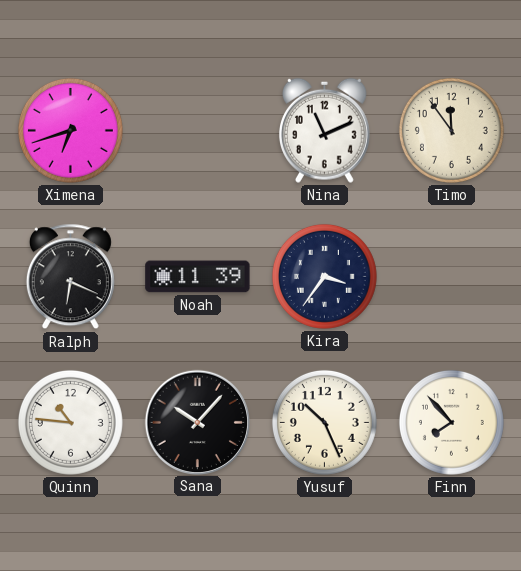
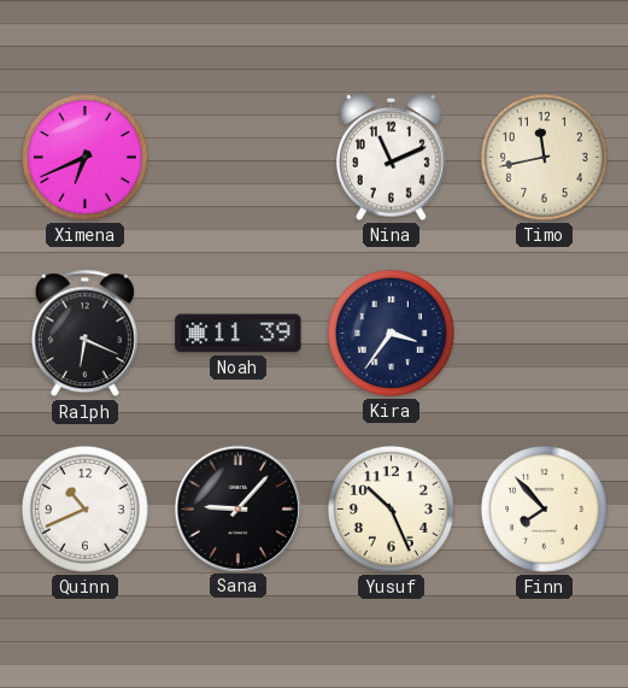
Ximena: 6:42 -> 6:41 (84, 157)
Timo: 11:54 -> 11:43 (544, 157)
Quinn: 10:46 -> 10:41 (84, 508)
Sana: 10:07 -> 9:07 (237, 508)
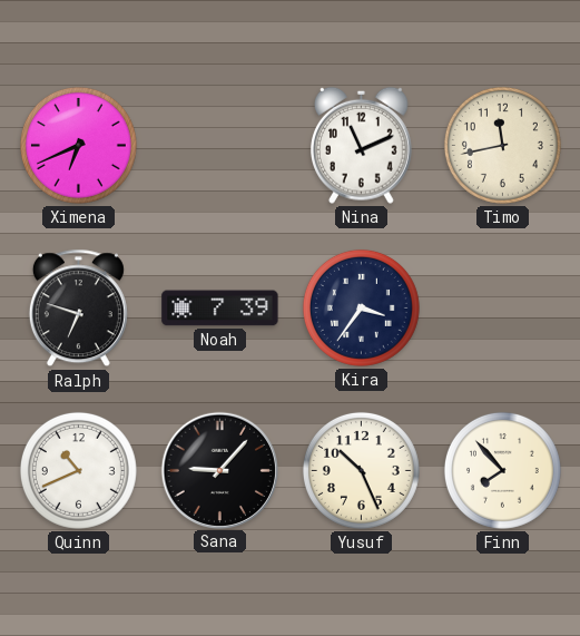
Ralph: 6:19 -> 6:48 (78, 309)
Noah: 11:39 -> 7:39 (220, 309)
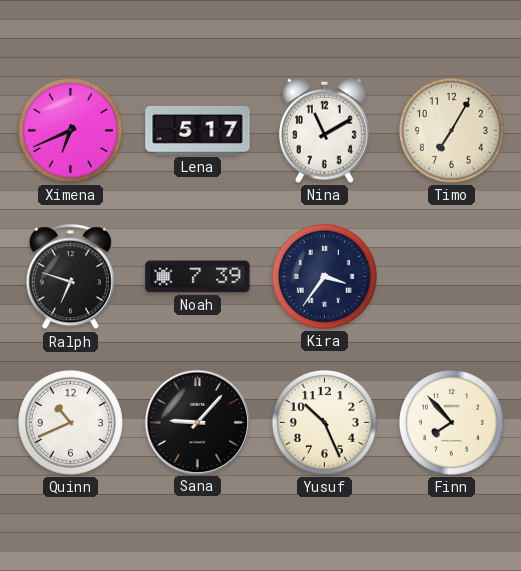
Lena: none -> 5:17 (198, 130)
Nina: 11:11 -> 11:10 (324, 130)
Timo: 11:43 -> 7:05 (451, 130)
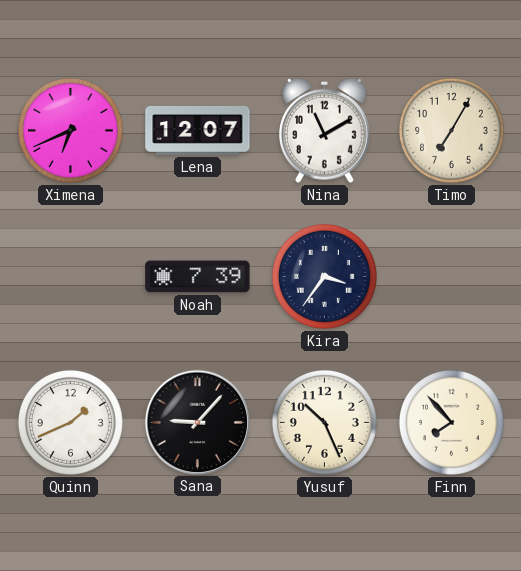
Lena: 5:17 -> 12:07 (198, 130)
Ralph: 6:48 -> none (70, 277)
Quinn: 10:41 -> 1:41 (70, 422)
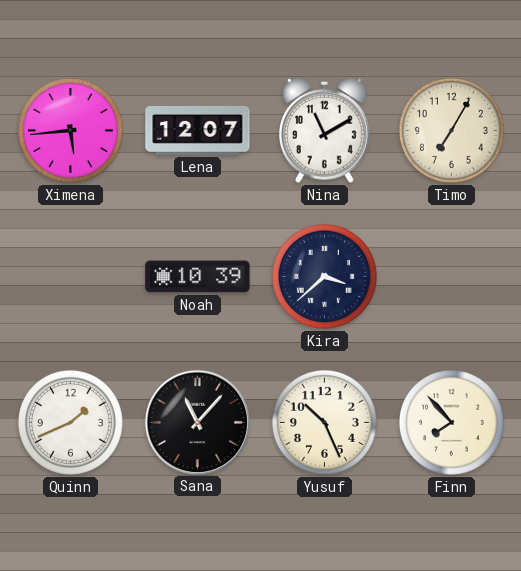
Ximena: 6:41 -> 5:44 (70, 130)
Noah: 7:39 -> 10:39 (198, 277)
Kira: 3:36 -> 3:38 (324, 276)
Sana: 9:07 -> 11:07 (197, 422)
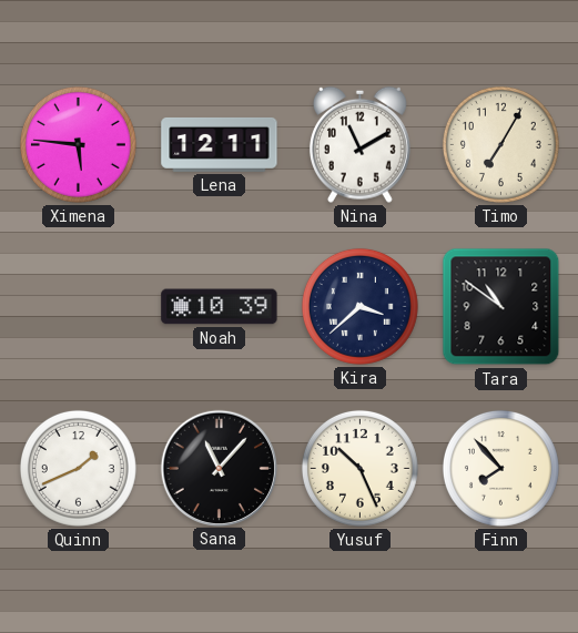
Ximena: 5:44 -> 5:46 (78, 144)
Lena: 12:07 -> 12:11 (220, 144)
Tara: none -> 10:51 (501, 307)
